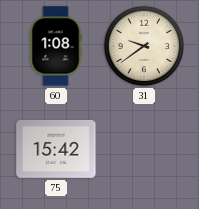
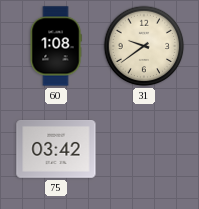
75: 15:42 -> 03:42 (56, 150)
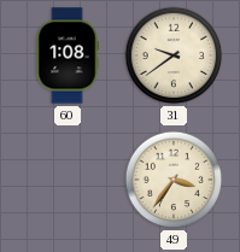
75: 03:42 -> none (56, 150)
49: none -> 3:36 (174, 180)
